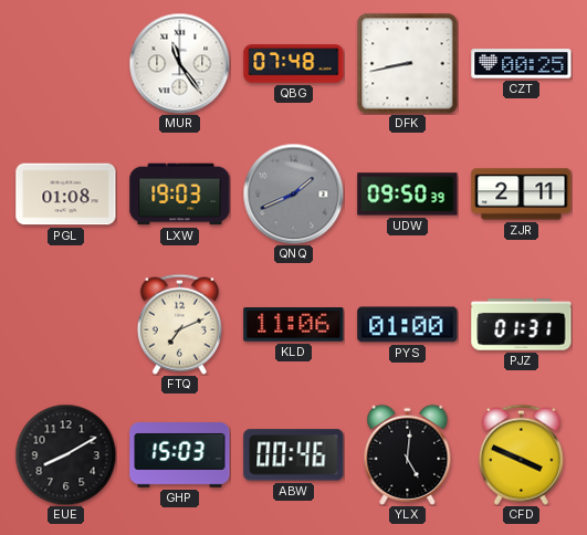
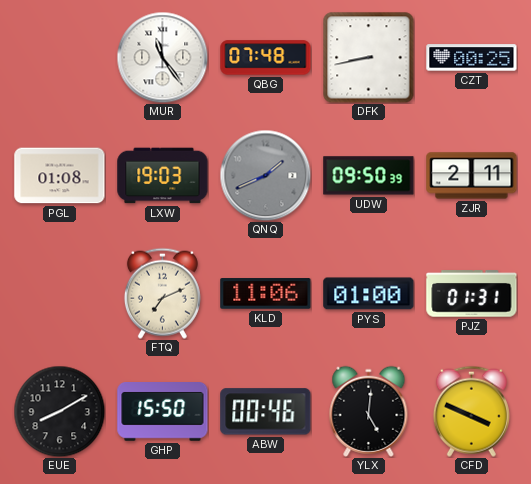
GHP: 15:03 -> 15:50 (163, 412)
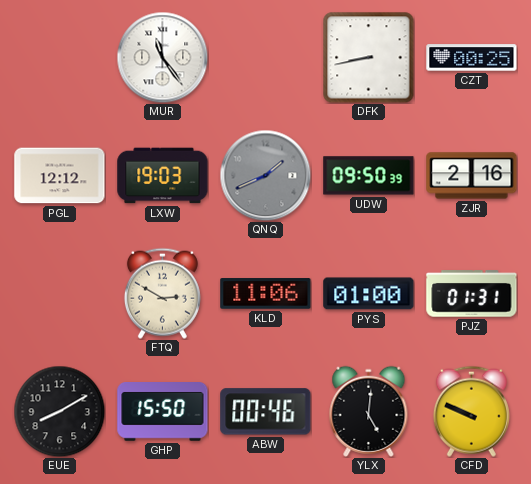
QBG: 07:48 -> none (266, 58)
PGL: 01:08 -> 12:12 (60, 176)
ZJR: 2:11 -> 2:16 (472, 176)
FTQ: 7:11 -> 2:50 (162, 293)
CFD: 3:49 -> 9:49 (471, 411)
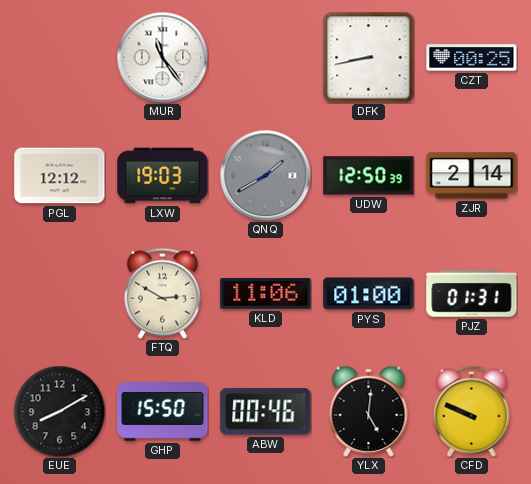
QNQ: 1:41 -> 1:40 (265, 175)
UDW: 09:50 -> 12:50 (369, 176)
ZJR: 2:16 -> 2:14 (472, 176)
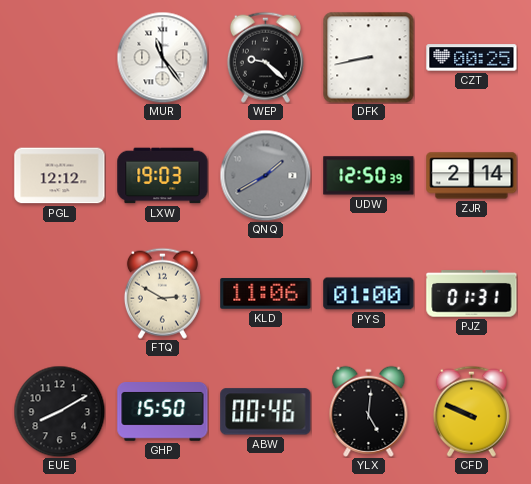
WEP: none -> 9:22 (265, 57)
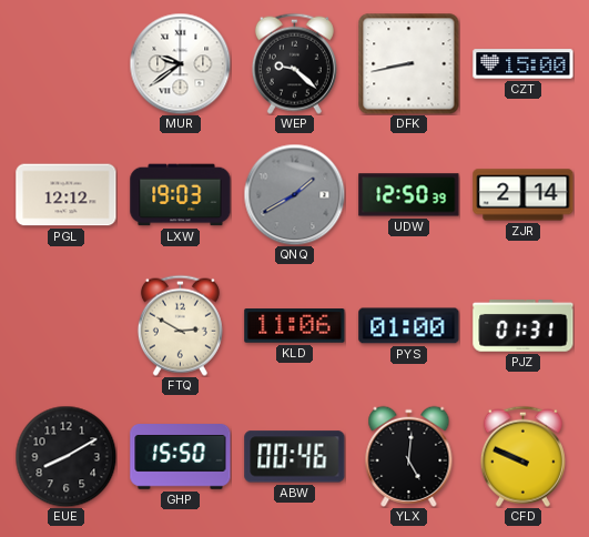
MUR: 11:24 -> 9:39 (180, 63)
CZT: 00:25 -> 15:00 (524, 64)
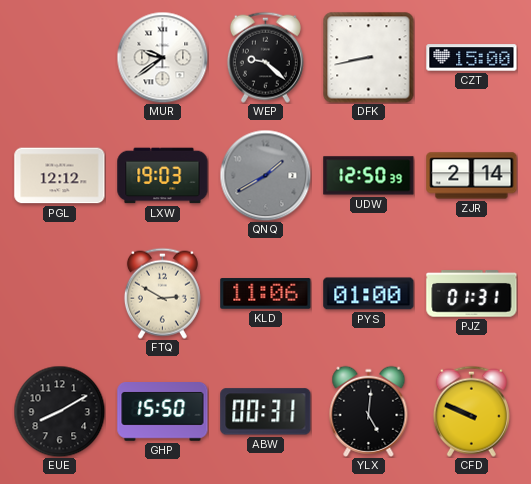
ABW: 00:46 -> 00:31 (266, 412)
